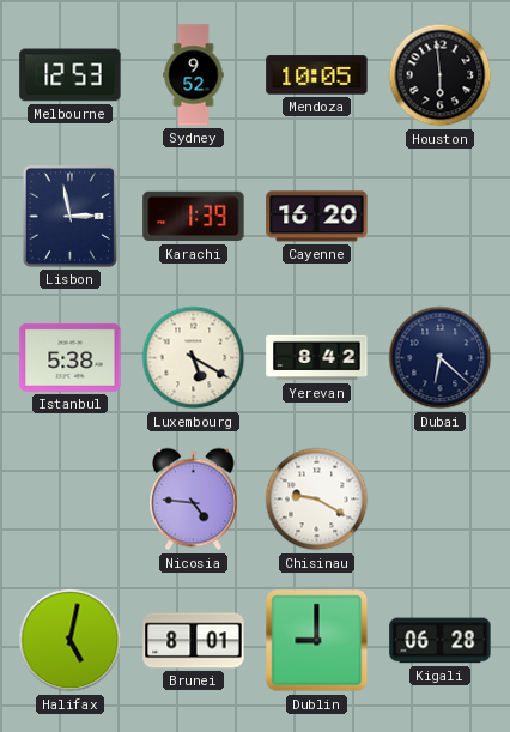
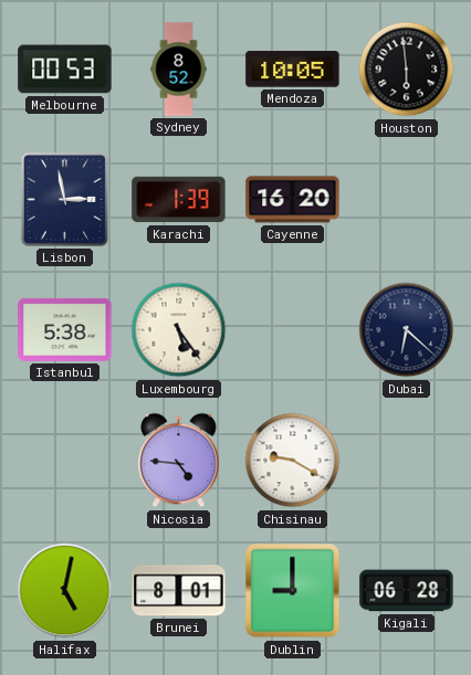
Melbourne: 12:53 -> 00:53 (65, 70)
Sydney: 9:52 -> 8:52 (179, 70)
Luxembourg: 5:20 -> 5:24 (179, 330)
Yerevan: 8:42 -> none (317, 358)
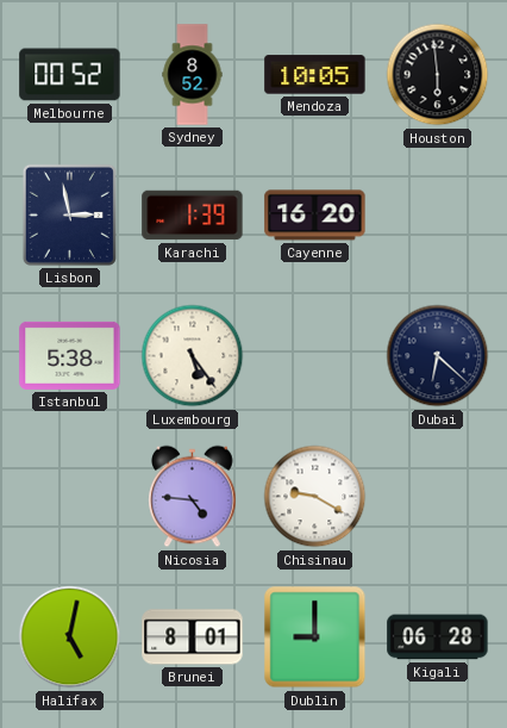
Melbourne: 00:53 -> 00:52 (70, 75)
